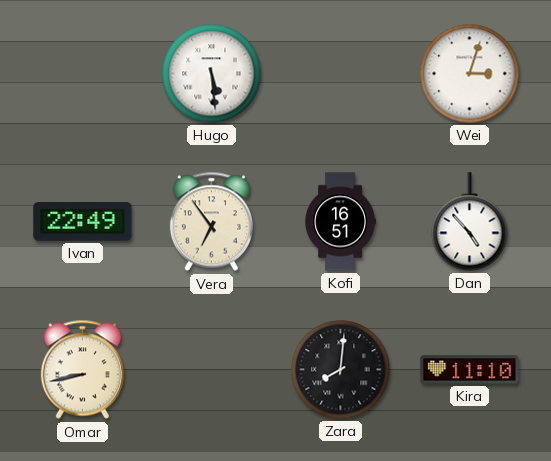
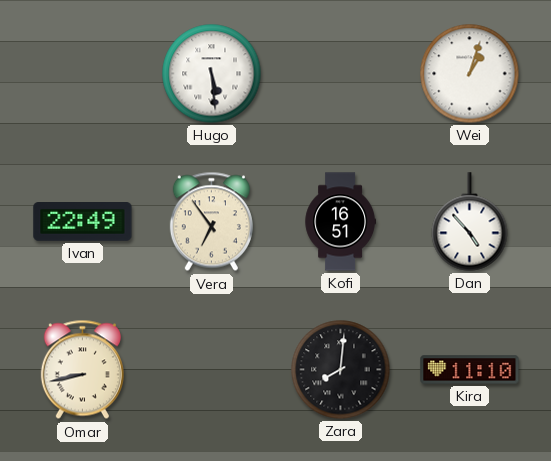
Wei: 3:03 -> 1:03 (470, 74)
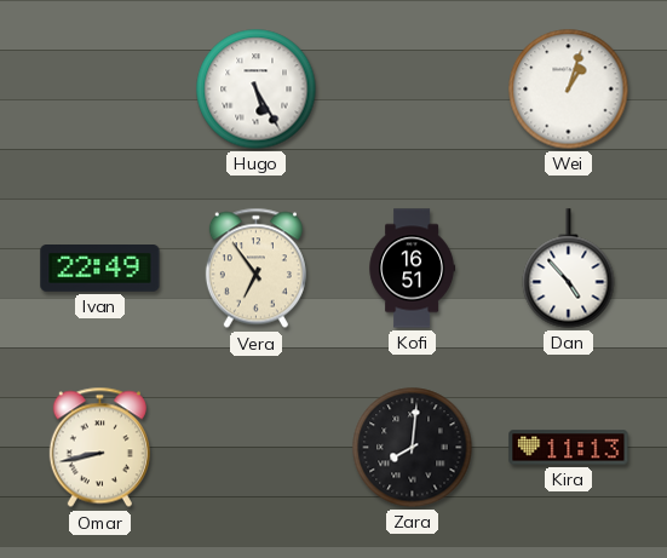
Hugo: 5:29 -> 5:25 (257, 90)
Kira: 11:10 -> 11:13 (569, 448)
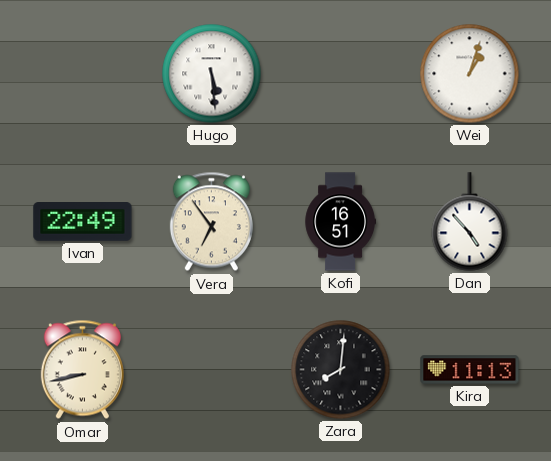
Hugo: 5:25 -> 5:29 (212, 74)
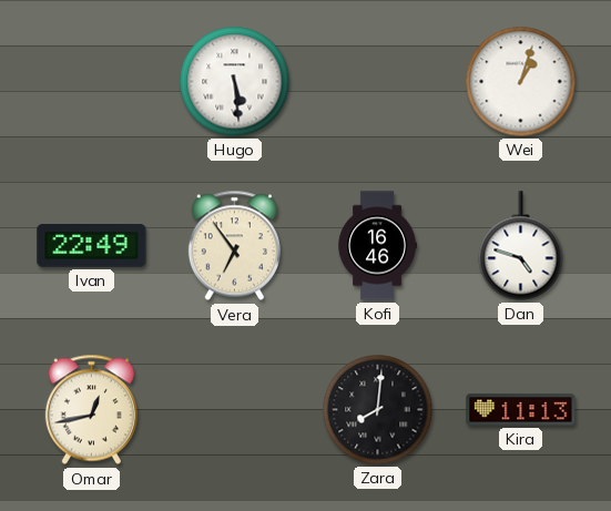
Kofi: 16:51 -> 16:46 (377, 246)
Dan: 4:53 -> 4:48 (521, 246)
Omar: 8:43 -> 12:43 (91, 410)
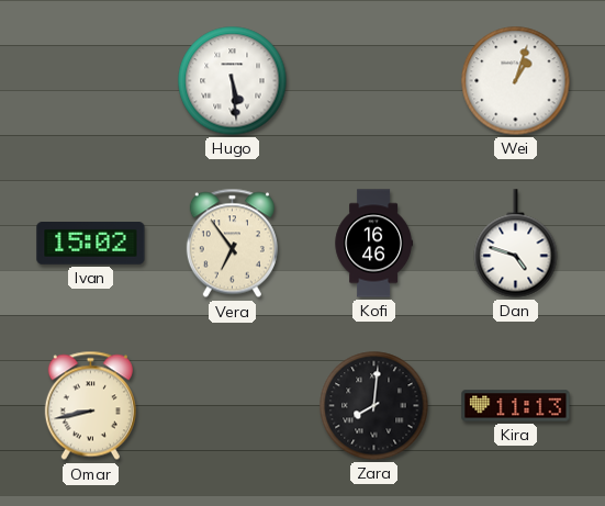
Ivan: 22:49 -> 15:02 (91, 244)
Omar: 12:43 -> 8:43 (90, 406)
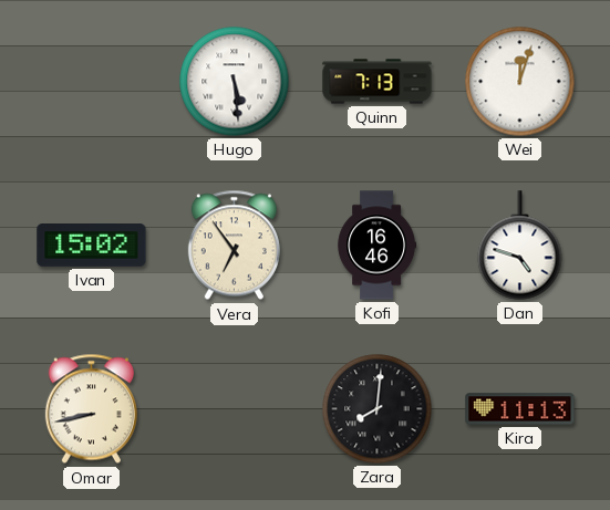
Quinn: none -> 7:13 (378, 82)
Wei: 1:03 -> 12:03 (520, 82)
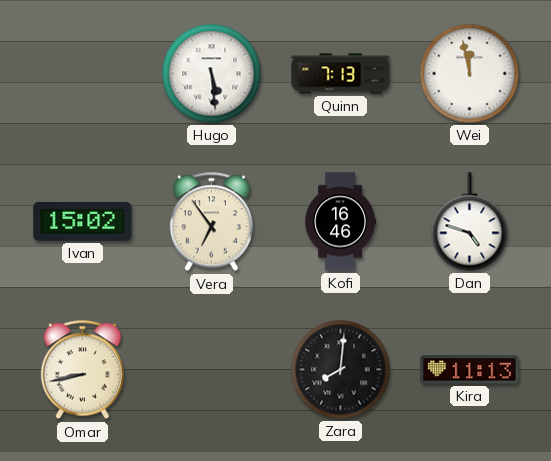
Wei: 12:03 -> 11:58 (470, 74)
